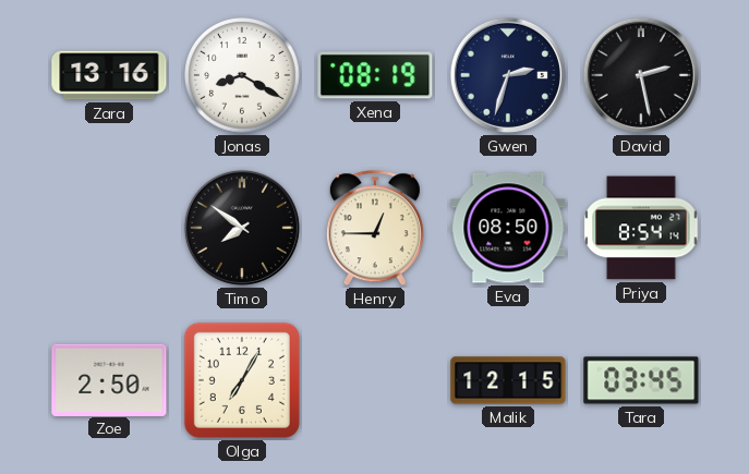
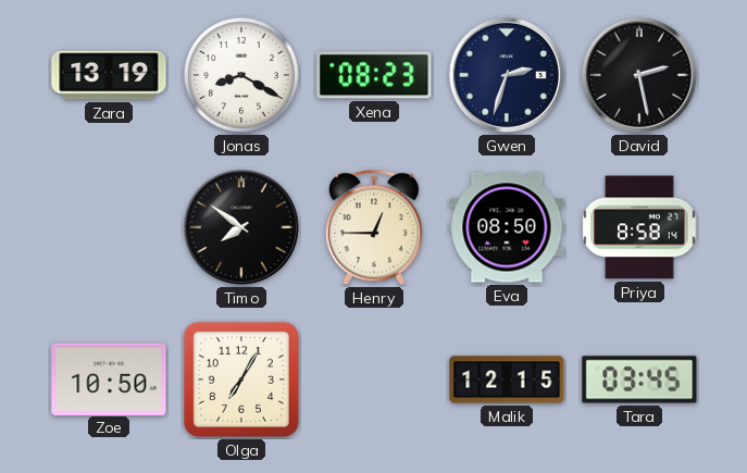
Zara: 13:16 -> 13:19 (109, 75)
Xena: 08:19 -> 08:23 (374, 75)
Priya: 8:54 -> 8:58 (639, 227)
Zoe: 2:50 -> 10:50 (109, 378)
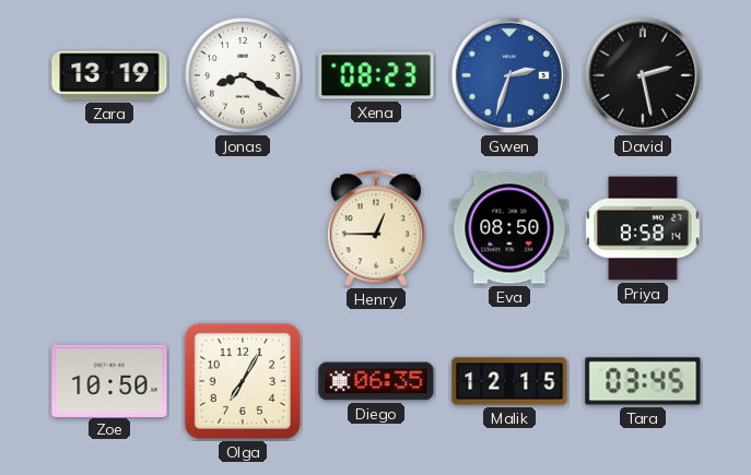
Gwen dial: navy -> blue (509, 75)
Timo: 7:51 -> none (241, 227)
Diego: none -> 06:35 (376, 381)
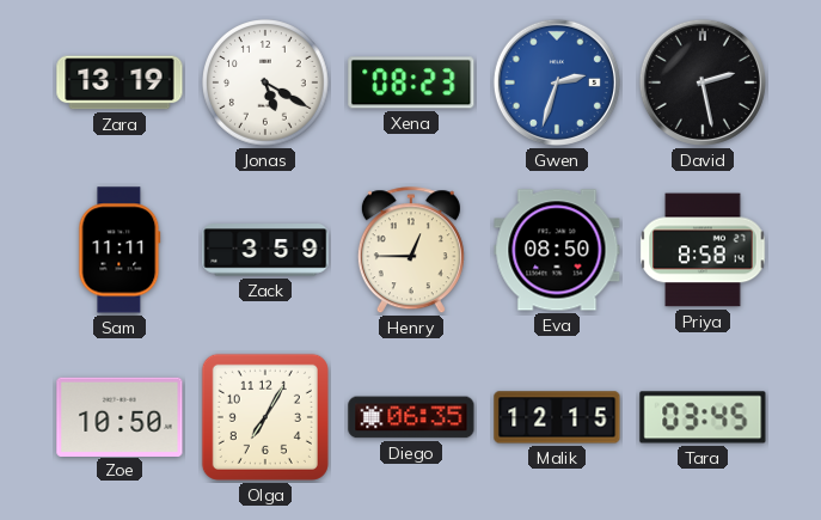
Jonas: 8:20 -> 5:20 (266, 84)
Sam: none -> 11:11 (120, 250)
Zack: none -> 3:59 (265, 250)
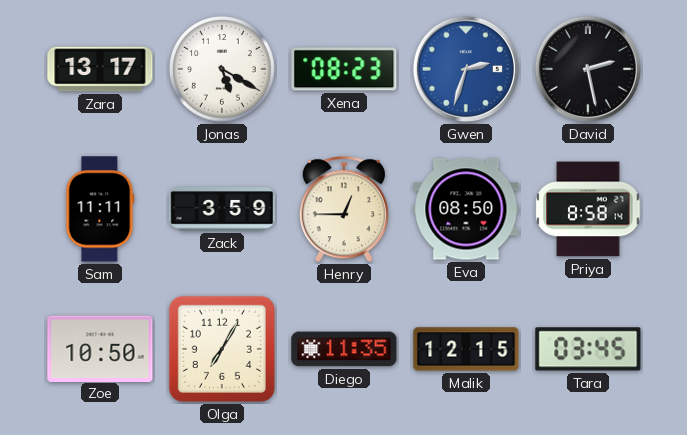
Zara: 13:19 -> 13:17 (100, 69)
Diego: 06:35 -> 11:35 (344, 349)
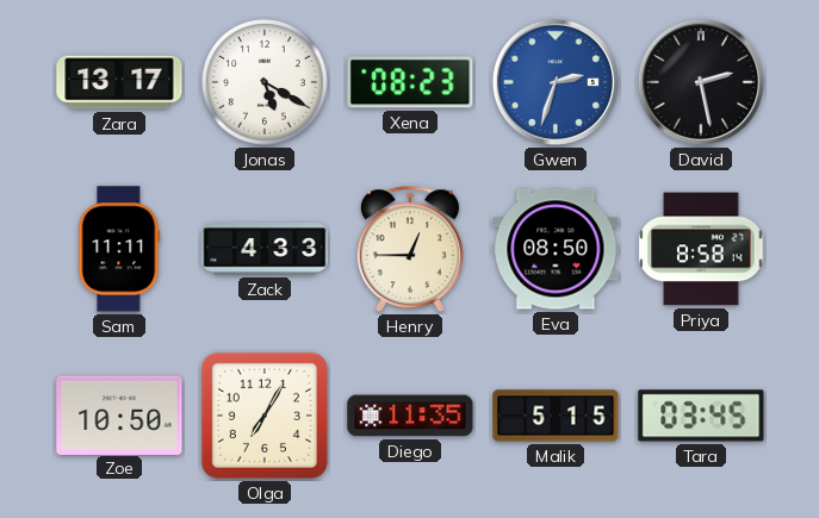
Zack: 3:59 -> 4:33 (265, 249)
Malik: 12:15 -> 5:15 (556, 416)
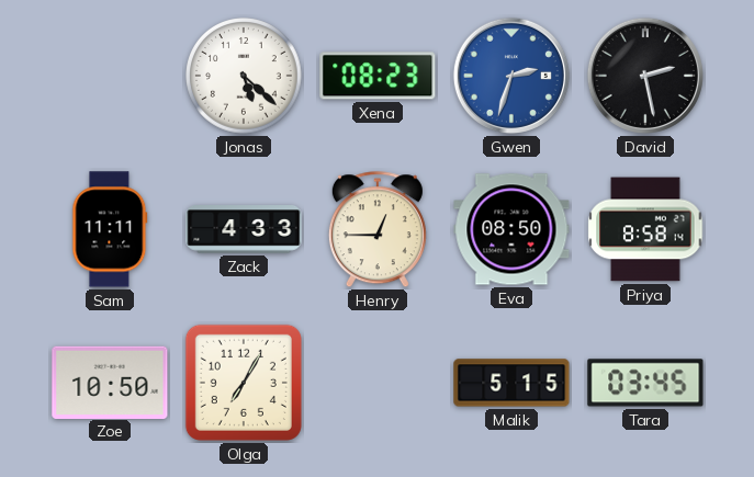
Zara: 13:17 -> none (119, 82)
Jonas: 5:20 -> 5:22 (245, 77)
Diego: 11:35 -> none (410, 416)
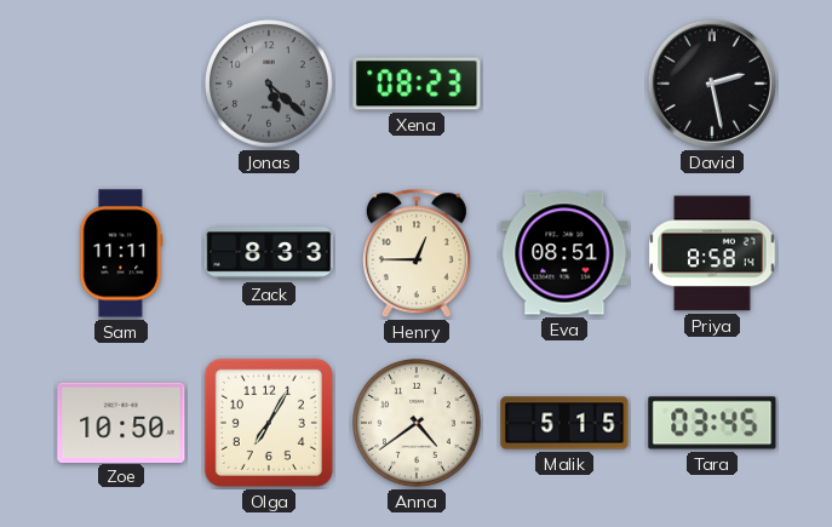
Jonas dial: white -> grey (270, 85)
Gwen: 2:33 -> none (511, 76)
Zack: 4:33 -> 8:33 (269, 253)
Eva: 08:50 -> 08:51 (564, 253)
Anna: none -> 4:39 (418, 424)
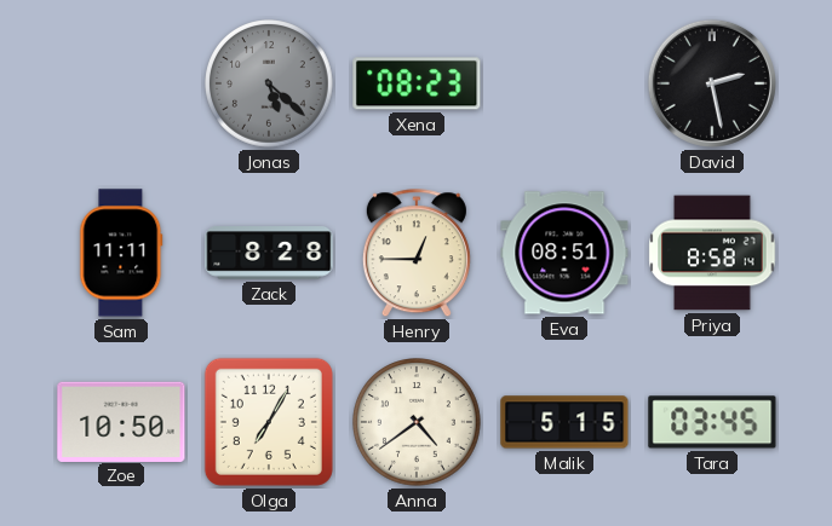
Zack: 8:33 -> 8:28 (269, 253)
